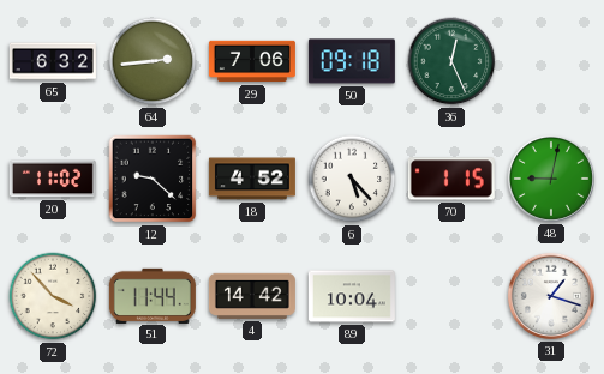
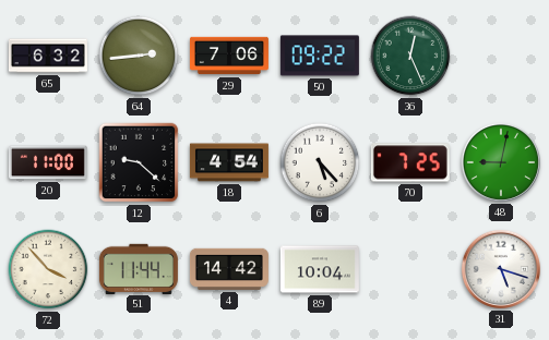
50: 09:18 -> 09:22 (320, 56)
20: 11:02 -> 11:00 (48, 162)
18: 4:52 -> 4:54 (229, 162)
70: 1:15 -> 7:25 (410, 162)
31: 1:18 -> 5:18 (501, 269)
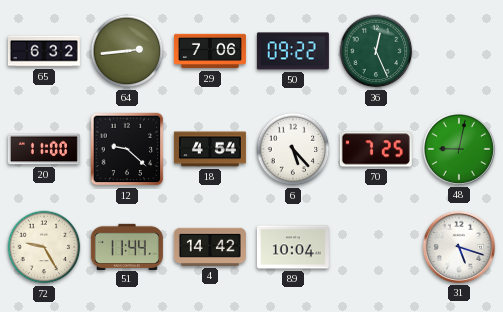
72: 3:53 -> 9:25 (44, 247)
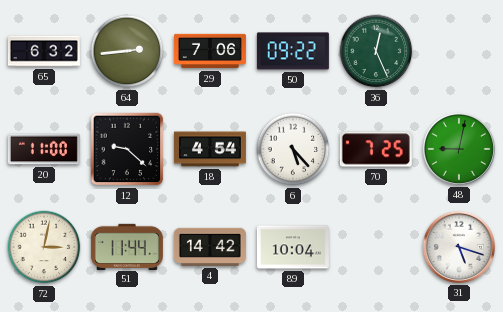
72: 9:25 -> 3:02 (44, 247)
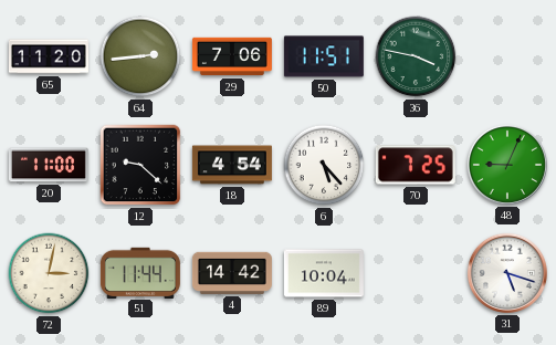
65: 6:32 -> 11:20 (49, 56)
50: 09:22 -> 11:51 (324, 56)
36: 12:26 -> 3:47 (416, 56)
48: 9:02 -> 9:04 (507, 165)
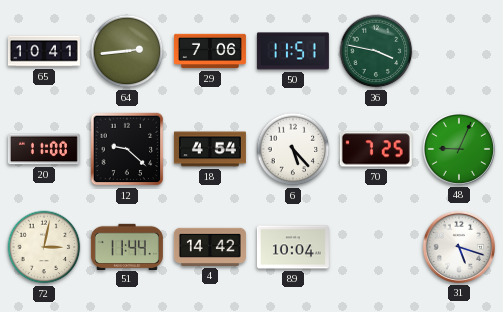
65: 11:20 -> 10:41 (44, 51)
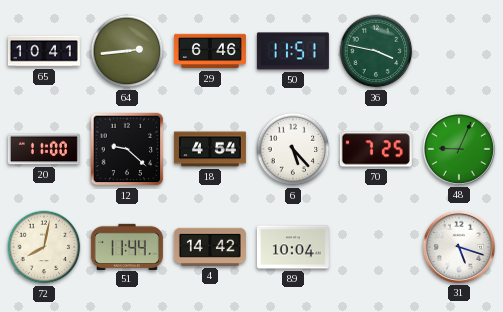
29: 7:06 -> 6:46 (210, 51)
72: 3:02 -> 8:02 (44, 247)
